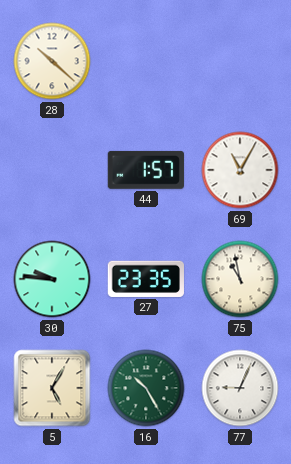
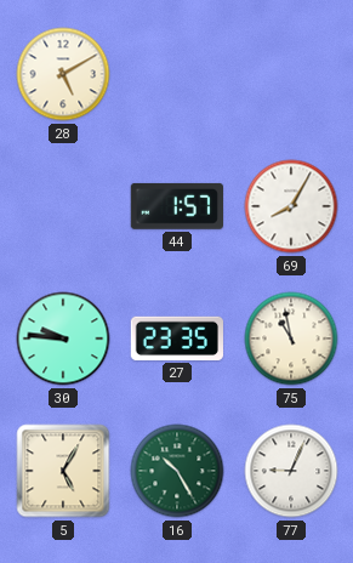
28: 10:22 -> 5:10 (63, 74)
69: 11:05 -> 8:05 (291, 206)
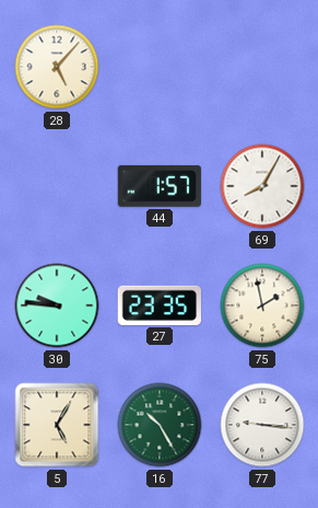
28: 5:10 -> 5:07 (57, 67)
75: 10:58 -> 1:58 (262, 305)
77: 9:04 -> 9:16 (262, 425)
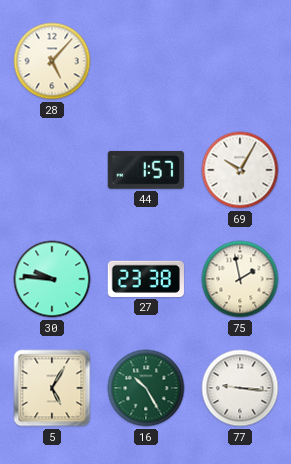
69: 8:05 -> 10:05 (240, 170)
27: 23:35 -> 23:38 (146, 279)
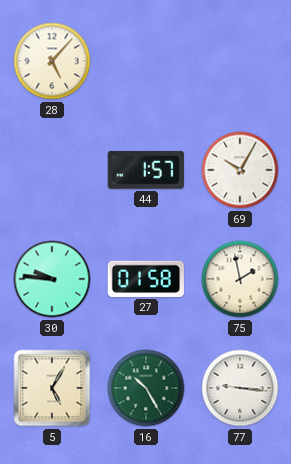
27: 23:38 -> 01:58 (146, 279)
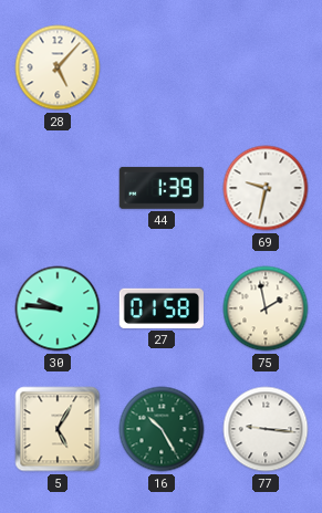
44: 1:57 -> 1:39 (162, 188)
69: 10:05 -> 9:32 (266, 188)
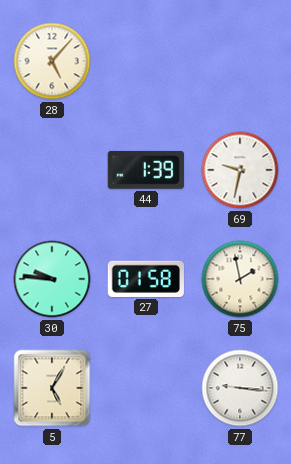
16: 10:25 -> none (162, 429)
